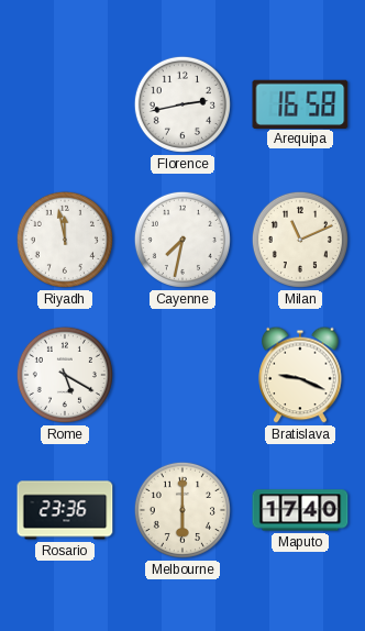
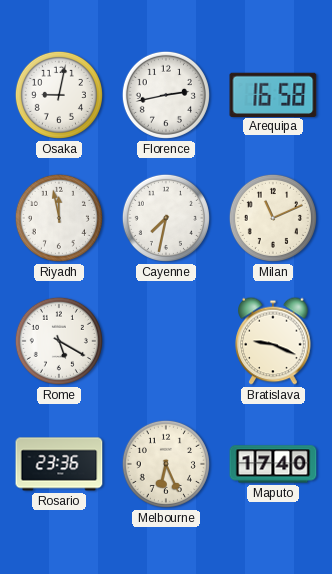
Osaka: none -> 9:02 (59, 95)
Melbourne: 6:00 -> 6:26 (166, 464)
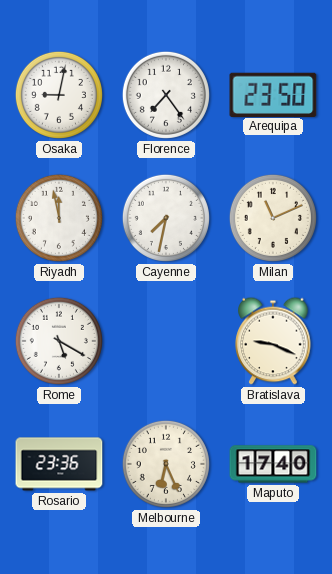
Florence: 2:43 -> 7:24 (166, 95)
Arequipa: 16:58 -> 23:50 (273, 94)
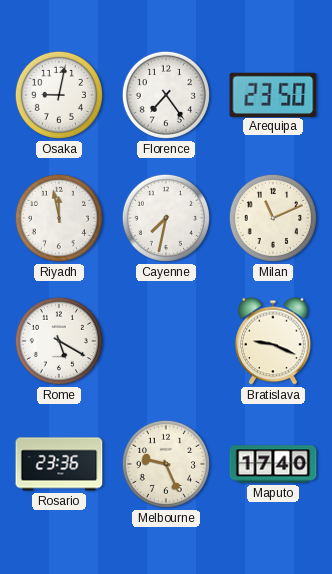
Melbourne: 6:26 -> 9:26 (166, 464)
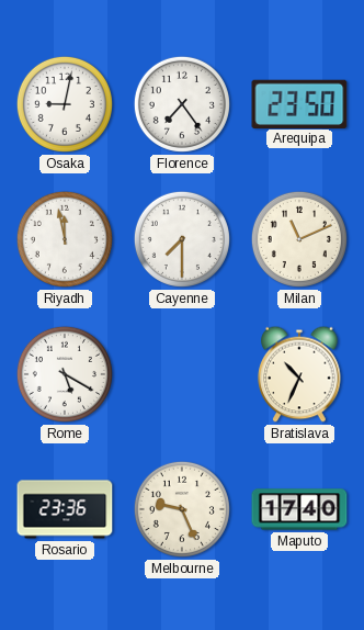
Cayenne: 7:32 -> 7:30 (182, 239)
Bratislava: 9:19 -> 10:34 (299, 374)
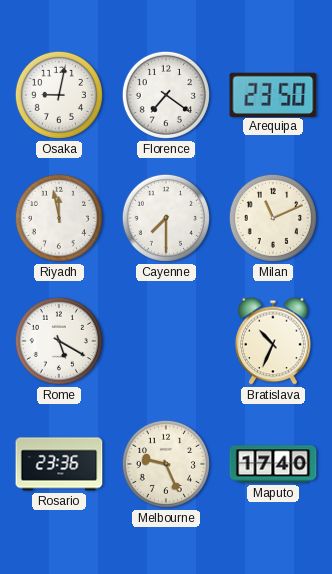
Florence: 7:24 -> 7:21 (166, 95)
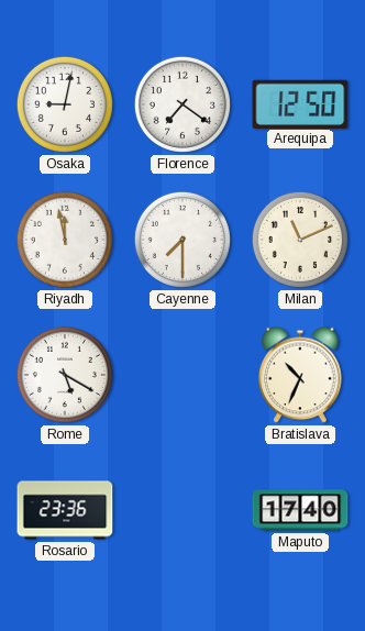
Arequipa: 23:50 -> 12:50 (300, 103)
Melbourne: 9:26 -> none (166, 464)
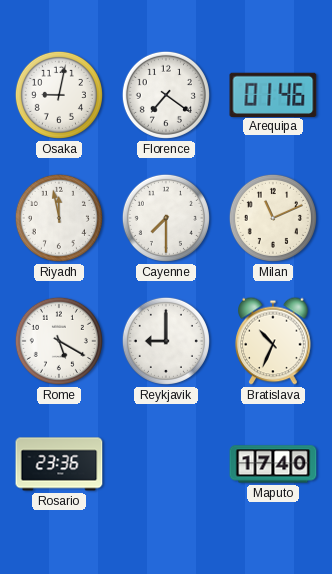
Arequipa: 12:50 -> 01:46 (273, 94)
Reykjavik: none -> 9:00 (166, 341)
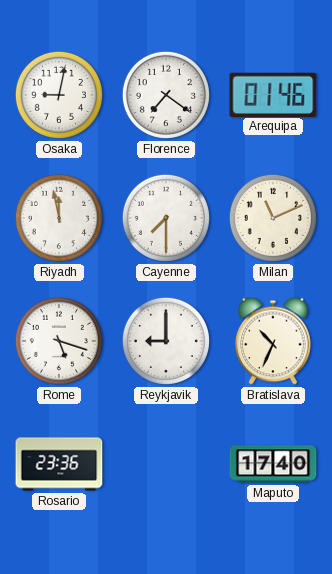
Rome: 5:20 -> 5:18 (59, 341)
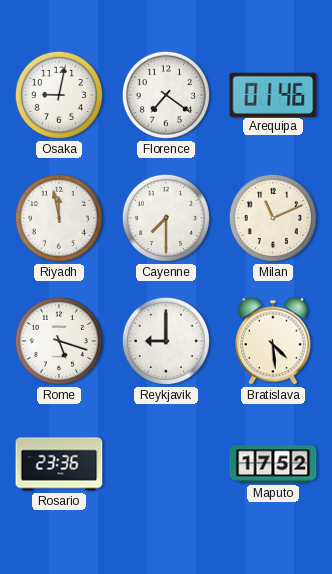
Bratislava: 10:34 -> 4:29 (273, 341)
Maputo: 17:40 -> 17:52 (273, 464)
